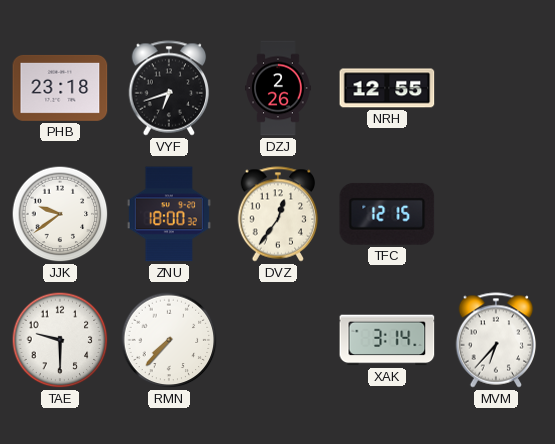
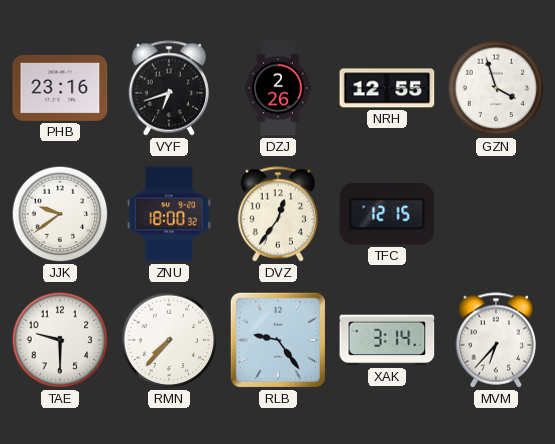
PHB: 23:18 -> 23:16 (60, 88)
GZN: none -> 3:57 (496, 88)
RLB: none -> 9:24 (278, 340)
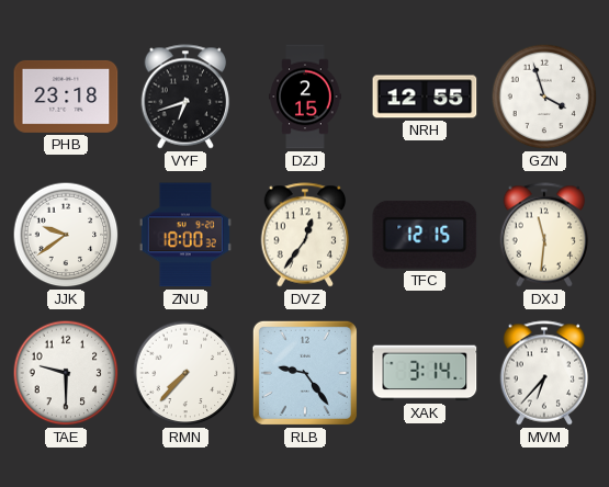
PHB: 23:16 -> 23:18 (66, 97)
DZJ: 2:26 -> 2:15 (305, 97)
DXJ: none -> 11:31 (544, 235)
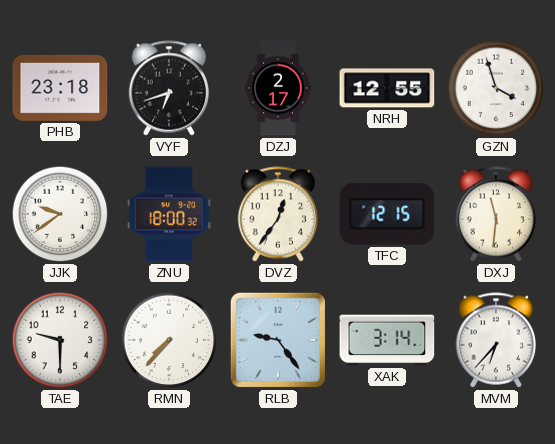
DZJ: 2:15 -> 2:17 (278, 88)
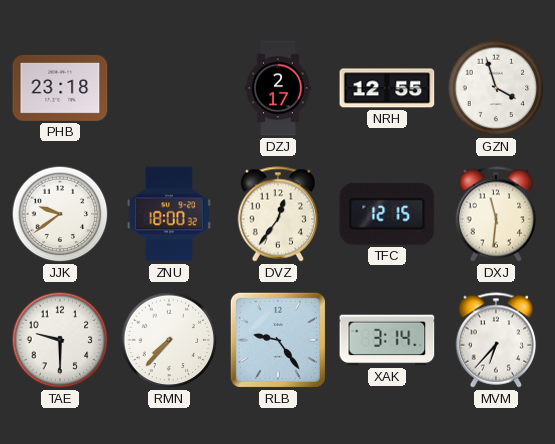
VYF: 6:42 -> none (169, 88)
